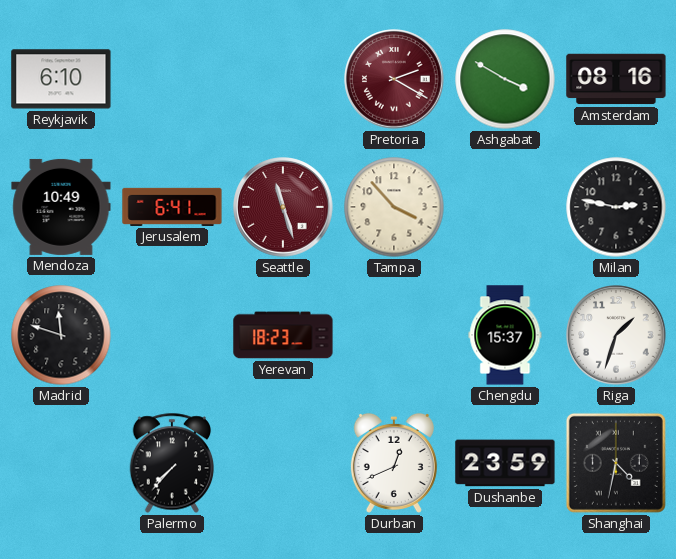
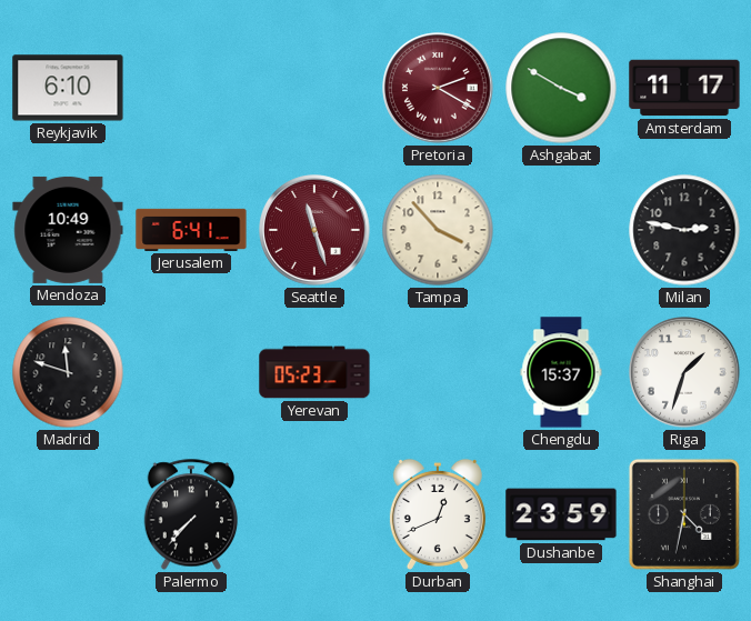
Amsterdam: 08:16 -> 11:17 (684, 88)
Yerevan: 18:23 -> 05:23 (314, 372)
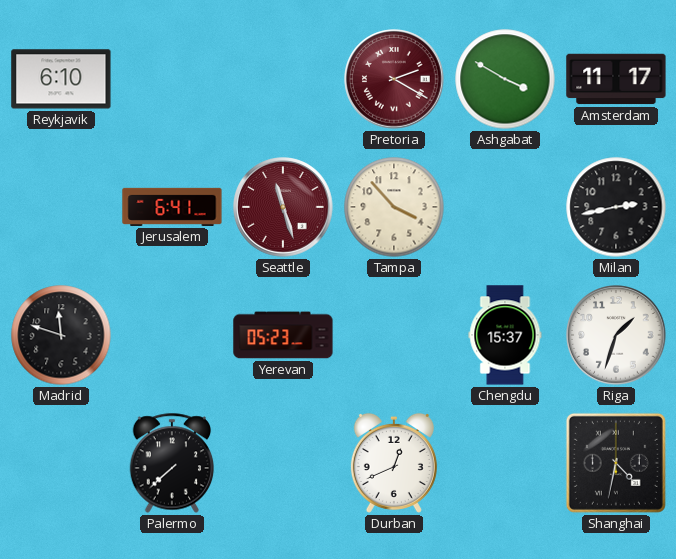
Mendoza: 10:49 -> none (68, 230)
Milan: 2:47 -> 2:43 (616, 207)
Palermo: 7:37 -> 7:38 (172, 463)
Dushanbe: 23:59 -> none (561, 514)
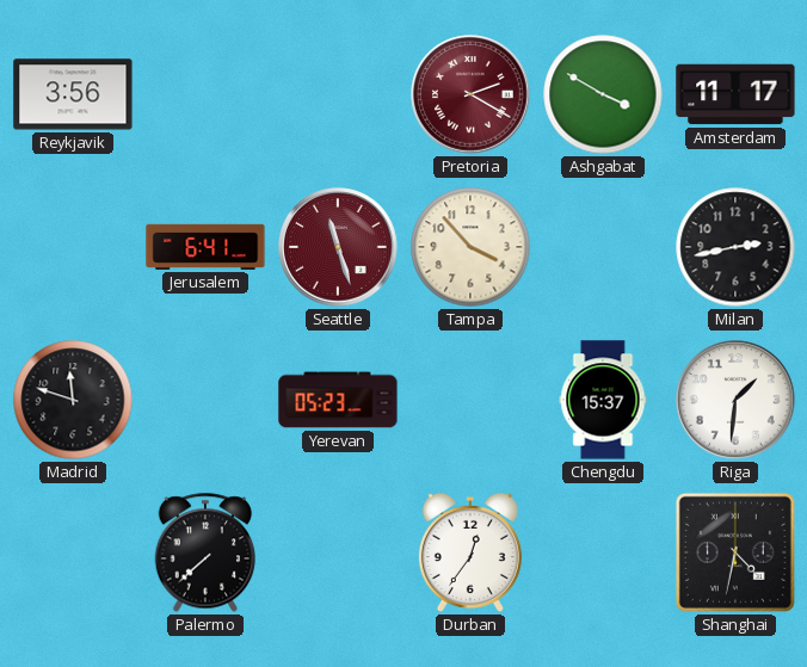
Reykjavik: 6:10 -> 3:56 (73, 94)
Riga: 1:33 -> 1:31 (735, 400)
Durban: 12:41 -> 12:36 (470, 552)
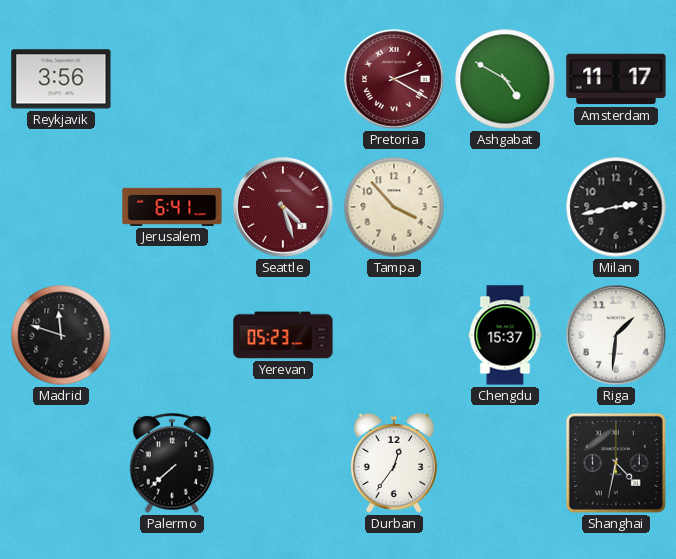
Ashgabat: 3:50 -> 4:50 (505, 79)
Seattle: 11:27 -> 4:27 (283, 207)
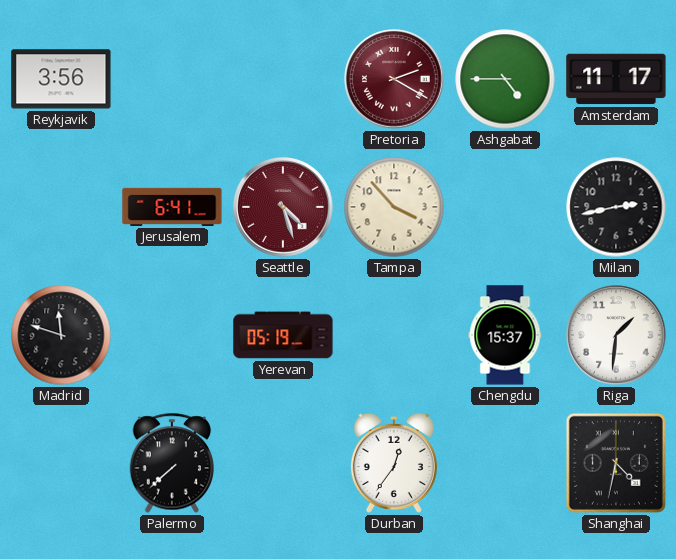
Ashgabat: 4:50 -> 4:45 (505, 79)
Yerevan: 05:23 -> 05:19 (283, 335)
